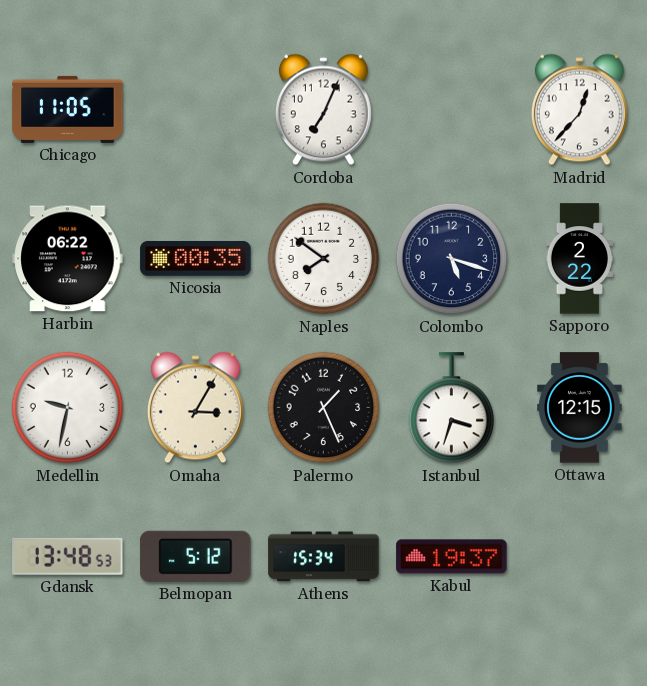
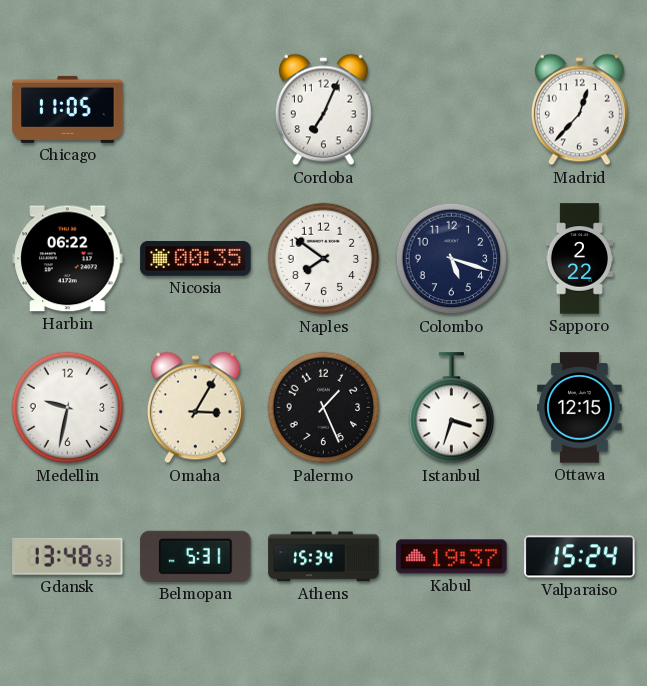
Belmopan: 5:12 -> 5:31 (196, 556)
Valparaiso: none -> 15:24 (580, 557)
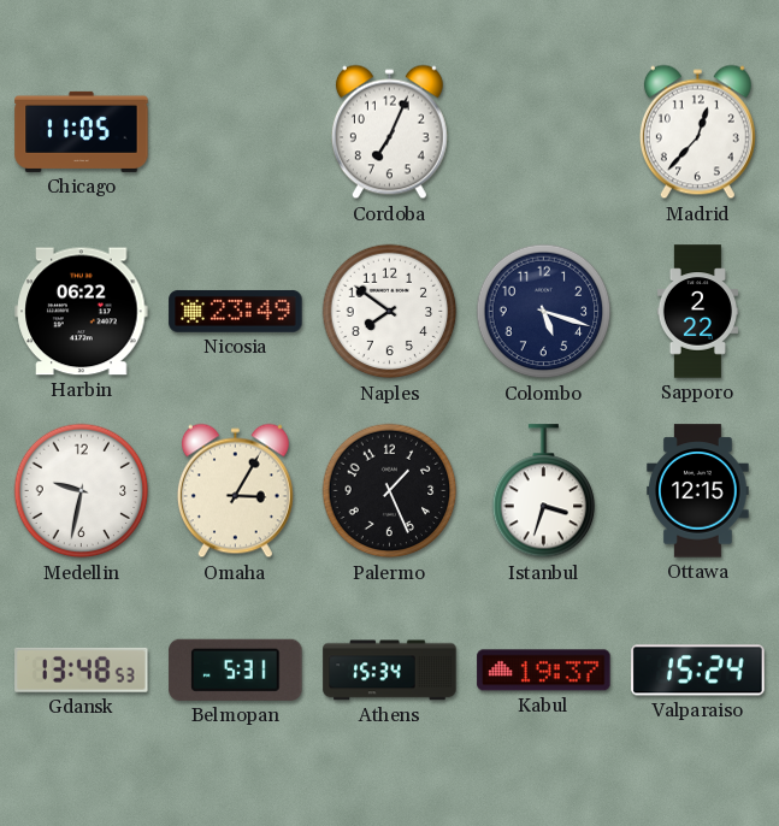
Nicosia: 00:35 -> 23:49 (236, 311)
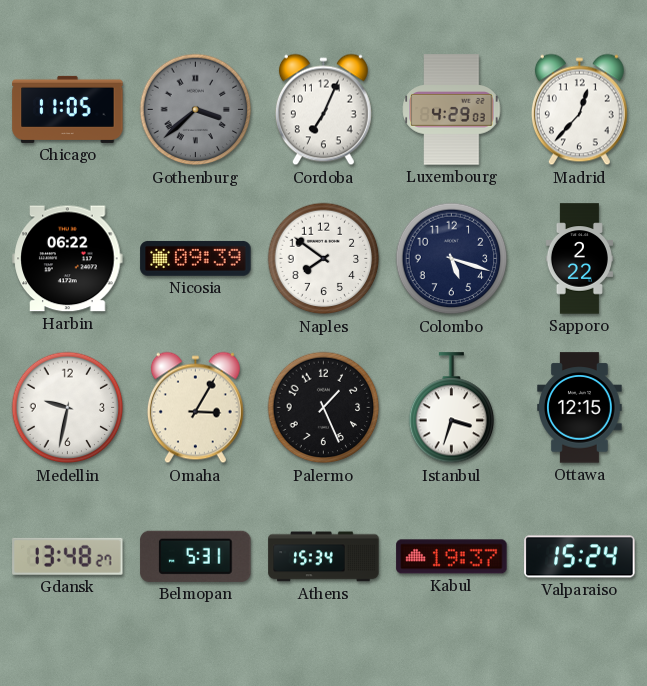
Gothenburg: none -> 3:38 (196, 110)
Luxembourg: none -> 4:29 (452, 110)
Nicosia: 23:49 -> 09:39 (196, 258)
Gdansk: 13:48:53 -> 13:48:27 (68, 556)
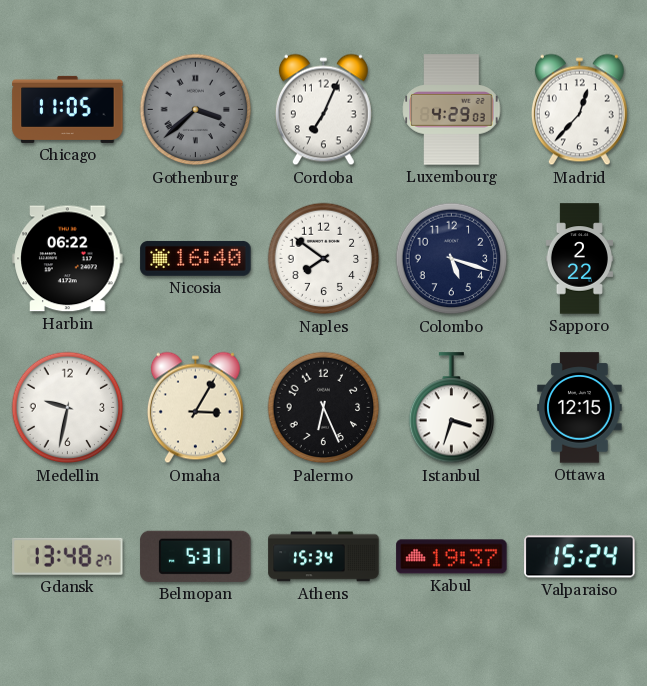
Nicosia: 09:39 -> 16:40 (196, 258)
Palermo: 1:26 -> 6:26 (324, 408)
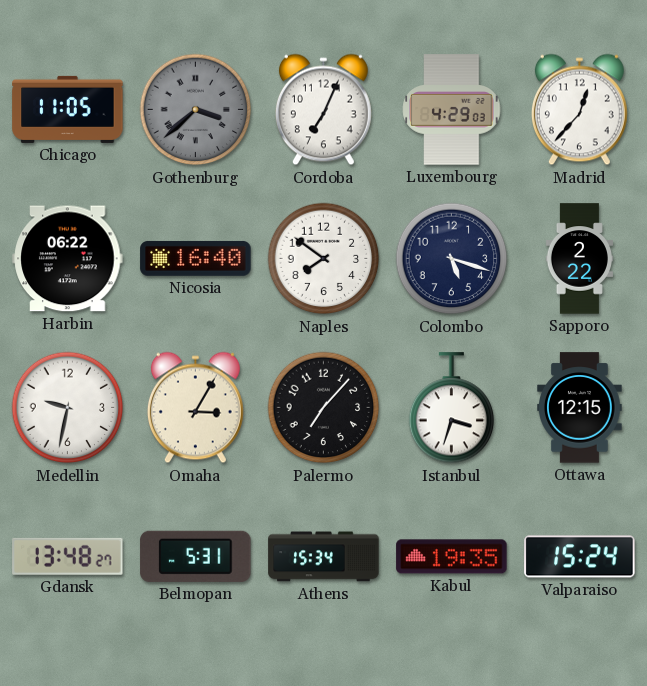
Palermo: 6:26 -> 7:07 (324, 408)
Kabul: 19:37 -> 19:35 (452, 557)
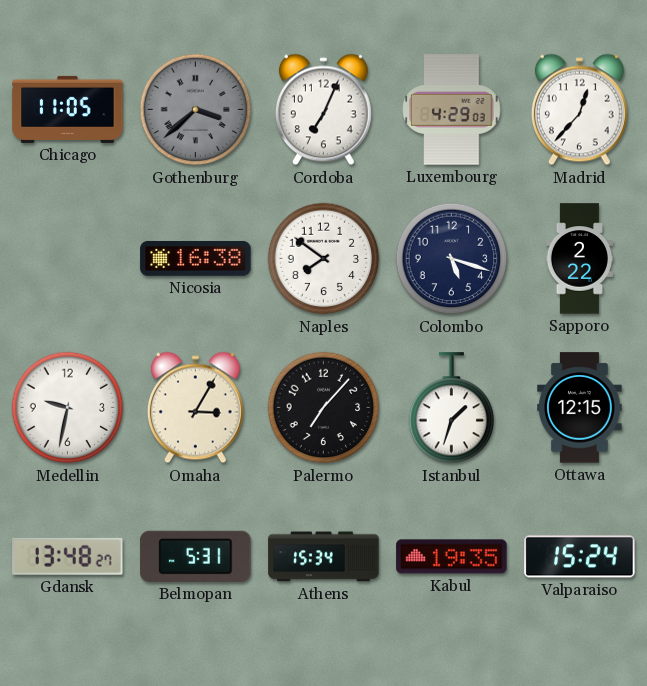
Harbin: 06:22 -> none (68, 259)
Nicosia: 16:40 -> 16:38 (196, 258)
Istanbul: 3:33 -> 1:33 (452, 408)
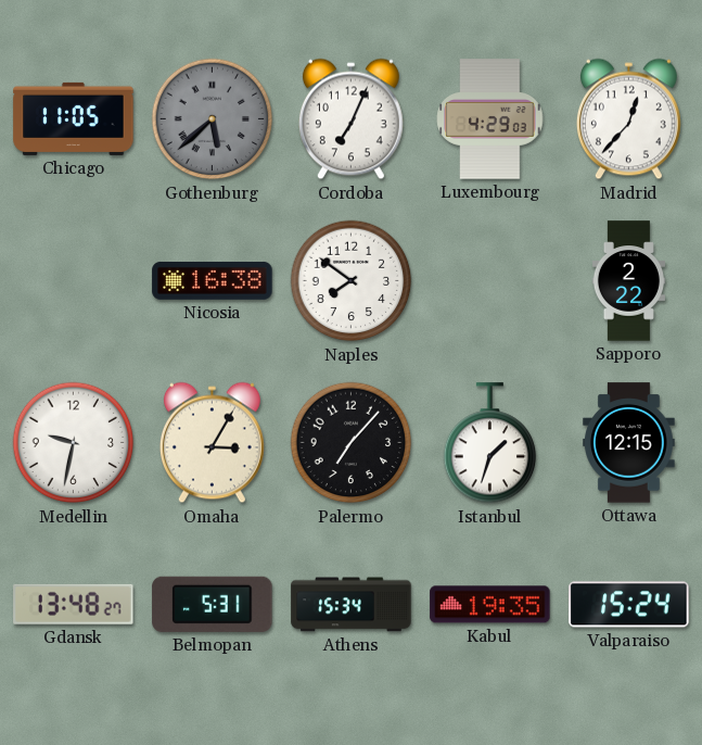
Gothenburg: 3:38 -> 5:38 (213, 119)
Colombo: 5:18 -> none (452, 259)
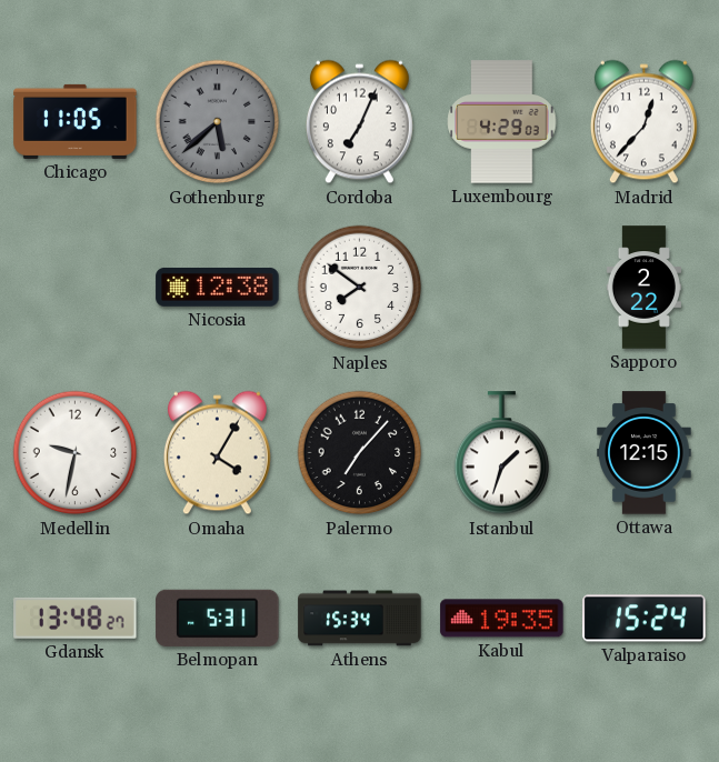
Nicosia: 16:38 -> 12:38 (218, 287)
Omaha: 3:05 -> 4:05 (217, 453)
